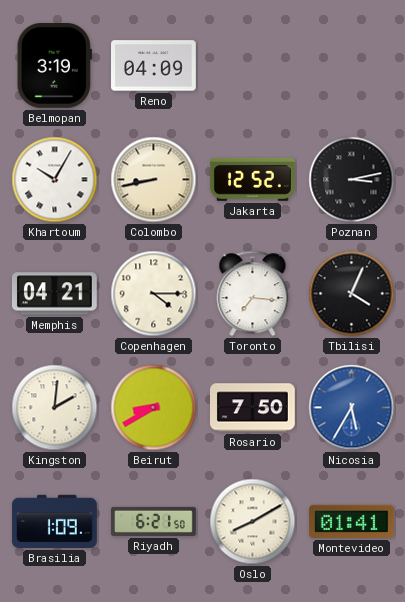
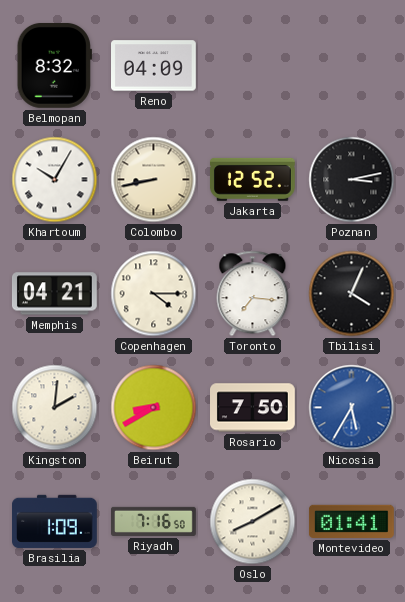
Belmopan: 3:19 -> 8:32 (54, 65)
Riyadh: 6:21 -> 7:16 (154, 521)
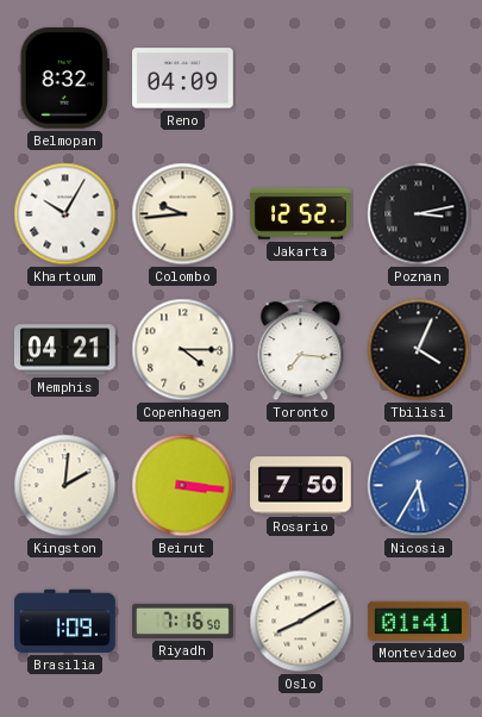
Colombo: 8:43 -> 9:44 (183, 214)
Beirut: 8:40 -> 3:16 (183, 486)
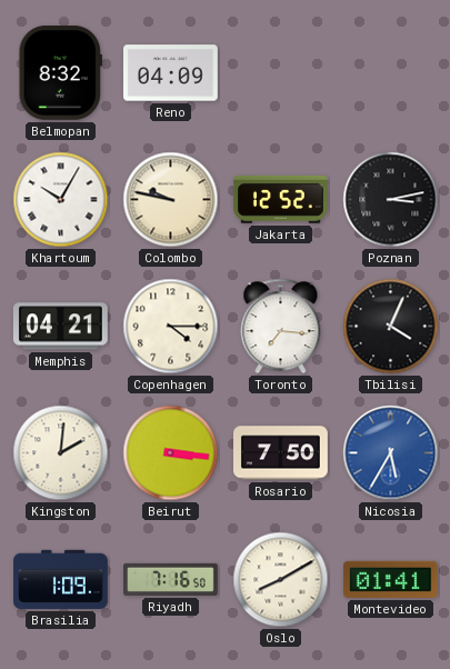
Colombo: 9:44 -> 9:47 (171, 200)
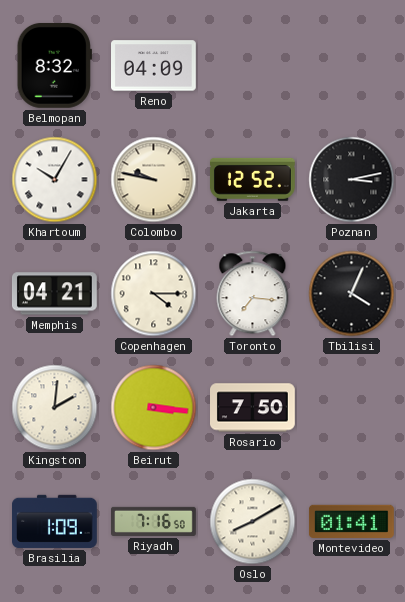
Nicosia: 5:35 -> none (391, 453)
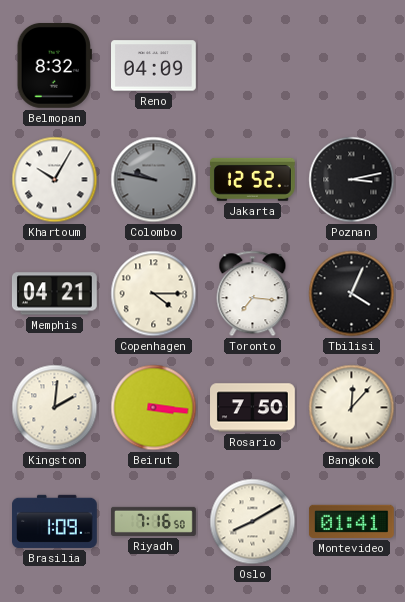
Colombo dial: cream -> grey (154, 180)
Bangkok: none -> 12:07 (352, 408)
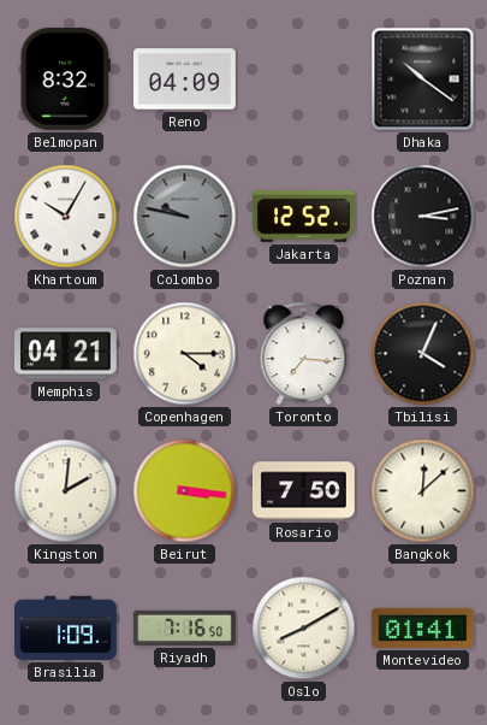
Dhaka: none -> 10:21 (423, 79)
Bangkok: 12:07 -> 12:08 (423, 491)
